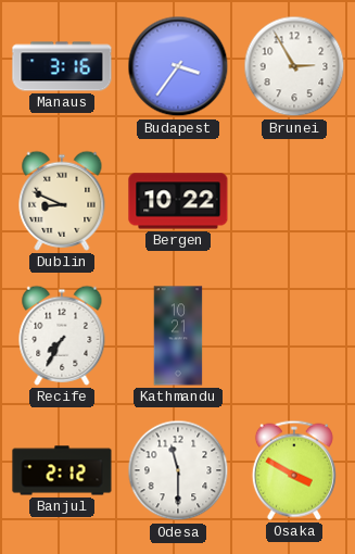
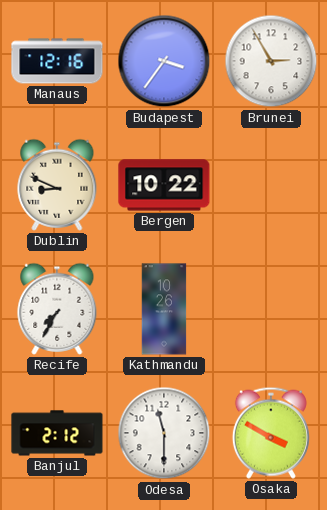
Manaus: 3:16 -> 12:16 (57, 61)
Kathmandu: 10:21 -> 10:26 (164, 309)
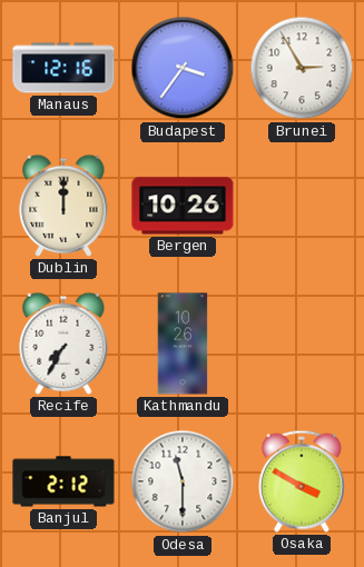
Dublin: 8:49 -> 12:00 (63, 206)
Bergen: 10:22 -> 10:26 (183, 206)
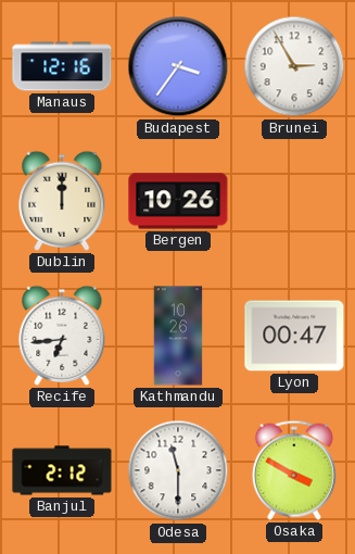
Recife: 7:35 -> 6:44 (62, 336)
Lyon: none -> 00:47 (294, 336)
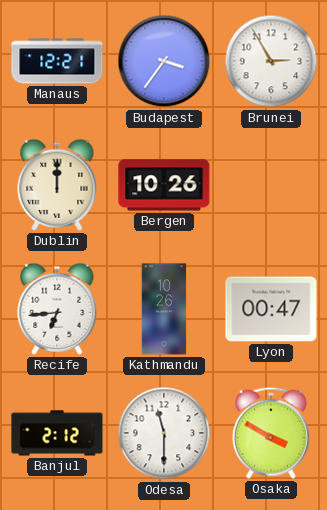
Manaus: 12:16 -> 12:21 (57, 61)
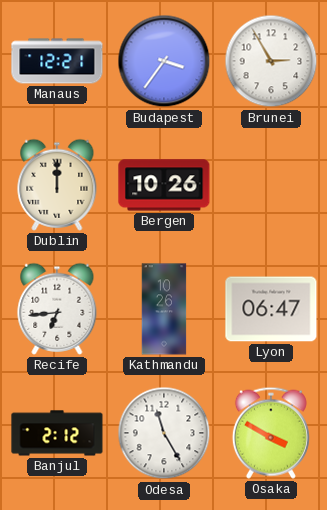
Lyon: 00:47 -> 06:47 (271, 309)
Odesa: 11:30 -> 11:25 (164, 433)
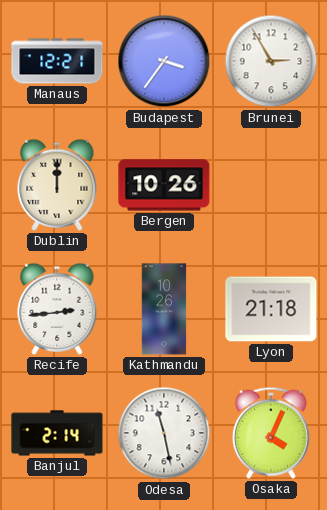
Recife: 6:44 -> 2:44 (57, 309)
Lyon: 06:47 -> 21:18 (271, 309)
Banjul: 2:12 -> 2:14 (57, 433)
Odesa: 11:25 -> 11:28 (164, 433)
Osaka: 3:50 -> 4:04 (271, 433)
